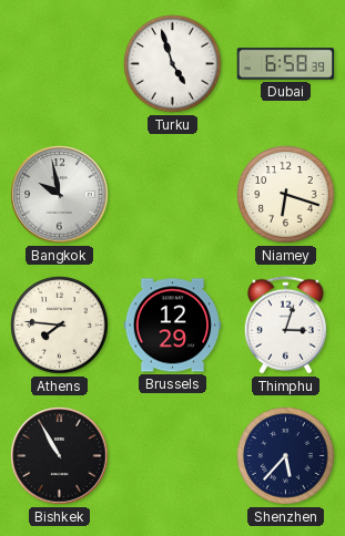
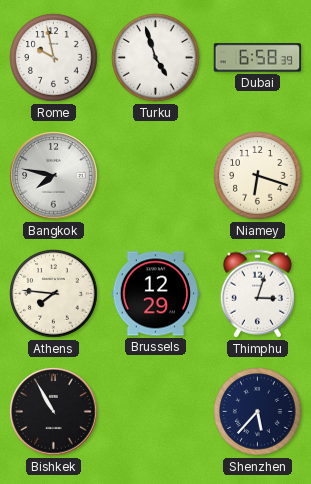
Rome: none -> 9:58 (54, 58)
Bangkok: 9:58 -> 7:47 (54, 176)
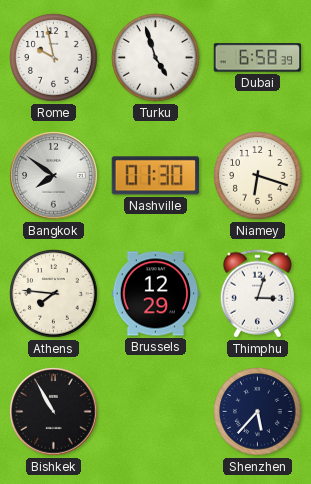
Bangkok: 7:47 -> 7:51 (54, 176)
Nashville: none -> 01:30 (155, 176)
